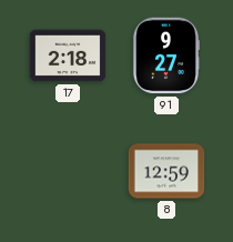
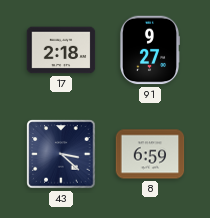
43: none -> 3:22 (61, 154)
8: 12:59 -> 6:59 (150, 154)
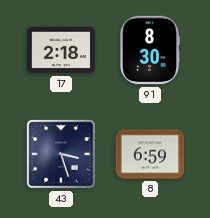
91: 9:27 -> 8:30 (149, 50)
43: 3:22 -> 3:27 (61, 154)
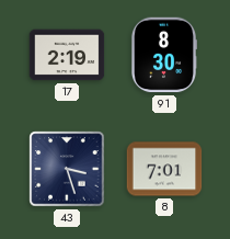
17: 2:18 -> 2:19 (67, 55)
8: 6:59 -> 7:01 (164, 169)
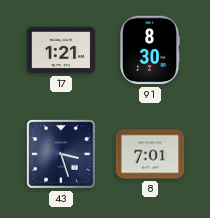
17: 2:19 -> 1:21 (61, 50)
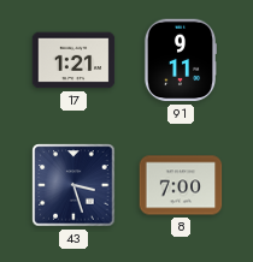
91: 8:30 -> 9:11 (180, 60)
8: 7:01 -> 7:00 (181, 185)
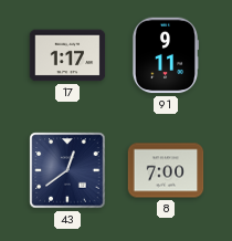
17: 1:21 -> 1:17 (67, 55)
43: 3:27 -> 12:39 (67, 170)
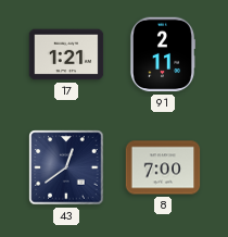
17: 1:17 -> 1:21 (66, 54)
91: 9:11 -> 2:11 (162, 54)
